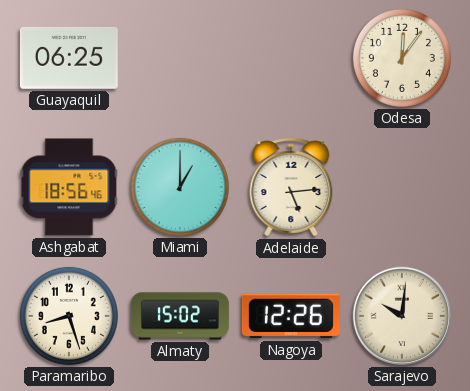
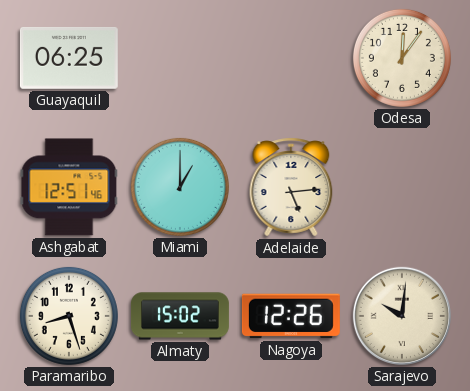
Ashgabat: 18:56 -> 12:51 (69, 187)
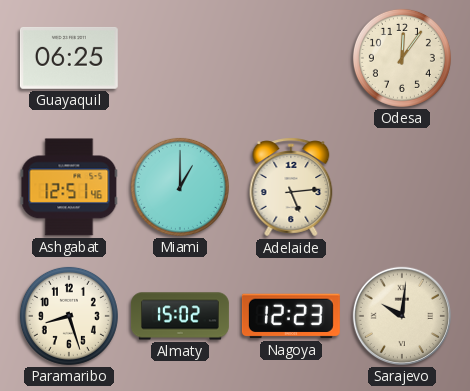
Nagoya: 12:26 -> 12:23 (291, 316)
